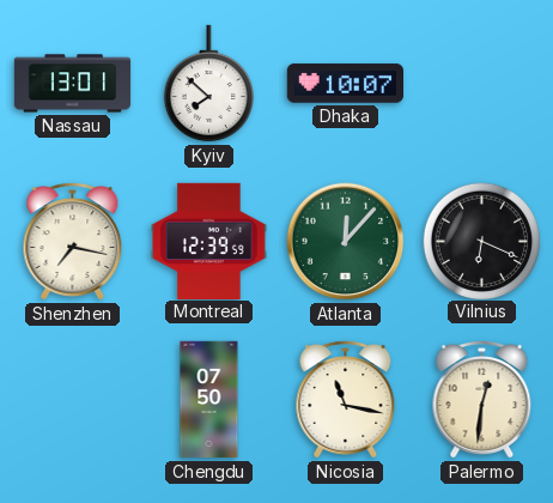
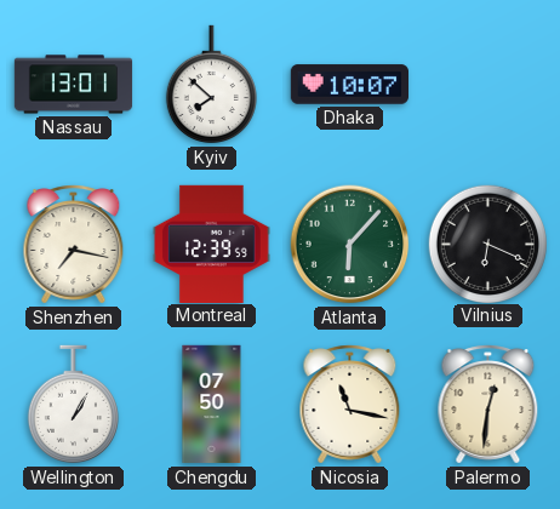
Atlanta: 12:07 -> 6:07 (350, 245)
Wellington: none -> 1:05 (73, 405)
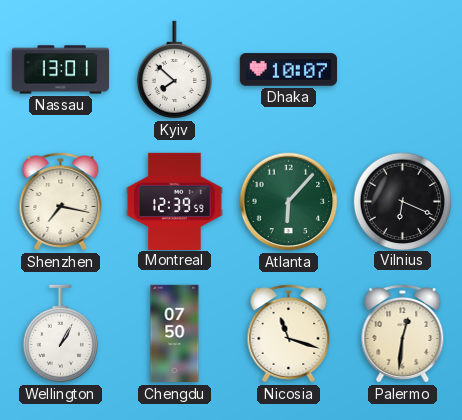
Nicosia: 11:17 -> 11:18 (289, 334)
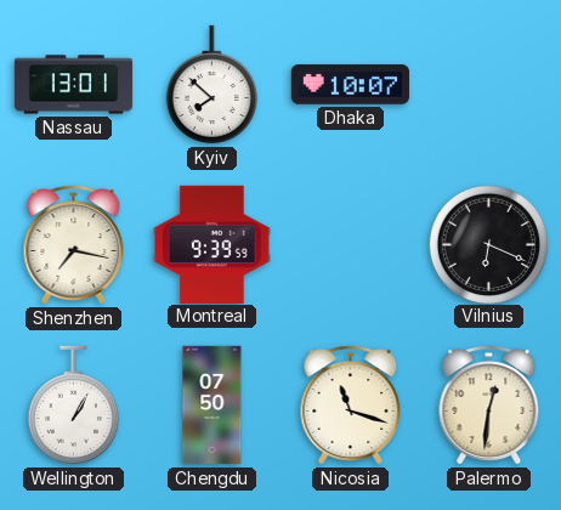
Montreal: 12:39 -> 9:39 (212, 244)
Atlanta: 6:07 -> none (289, 202)
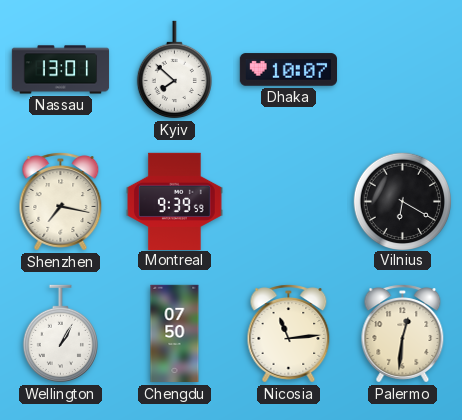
Vilnius: 6:19 -> 6:20 (402, 201)
Nicosia: 11:18 -> 11:14 (289, 334)
